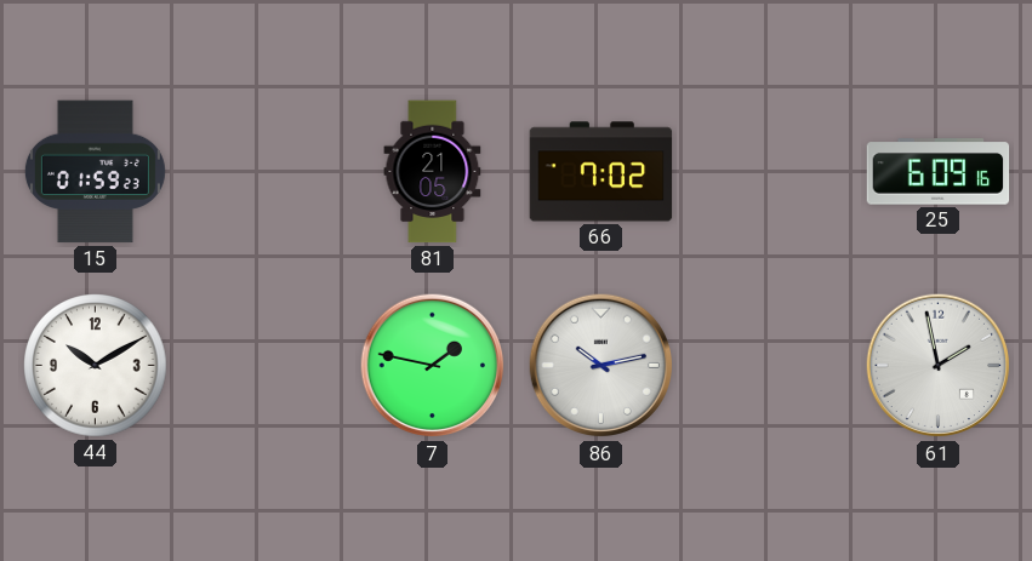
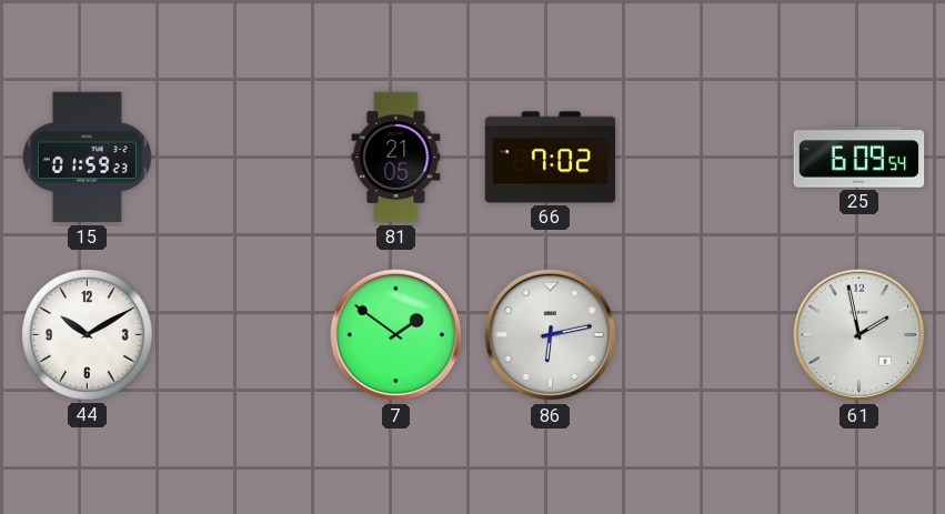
25: 6:09:16 -> 6:09:54 (859, 158)
7: 1:47 -> 1:51 (396, 335)
86: 10:13 -> 6:13 (551, 335)
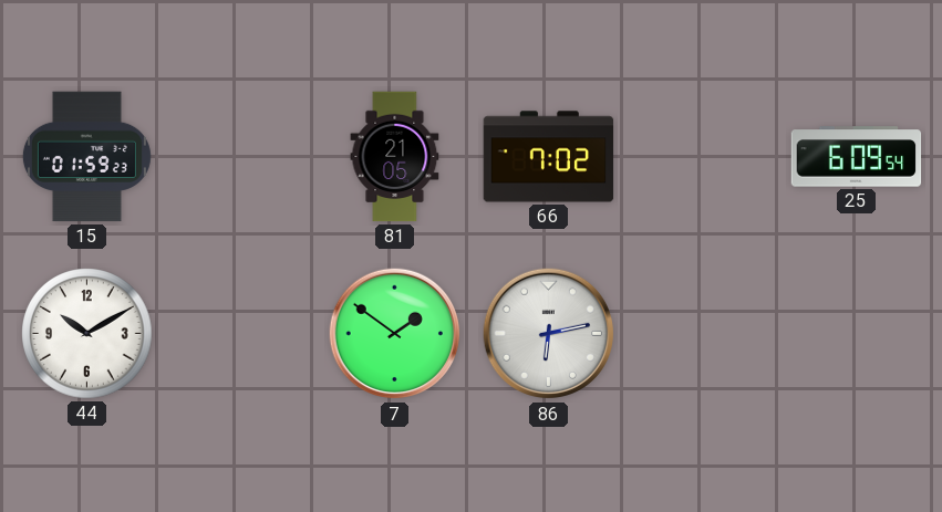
61: 1:58 -> none (859, 335)
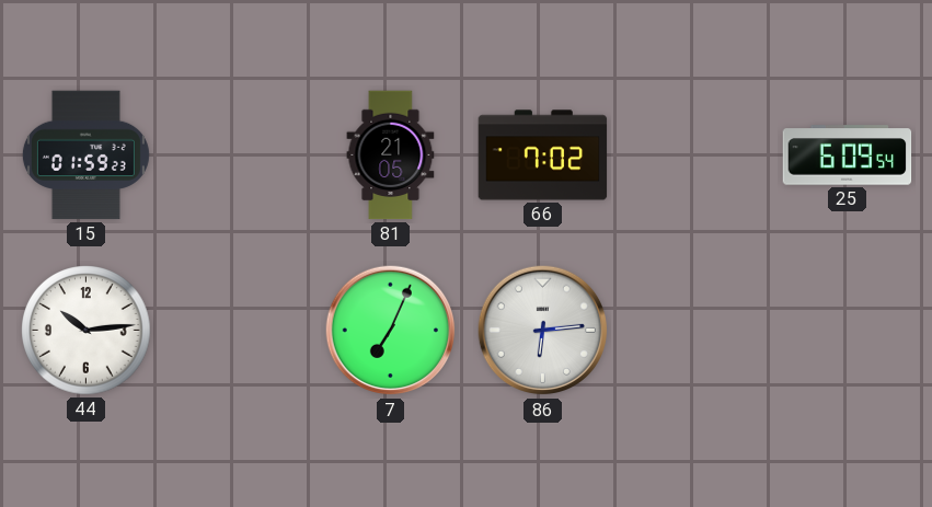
44: 10:10 -> 10:14 (87, 331)
7: 1:51 -> 7:04 (391, 331)
86: 6:13 -> 6:14 (543, 331)
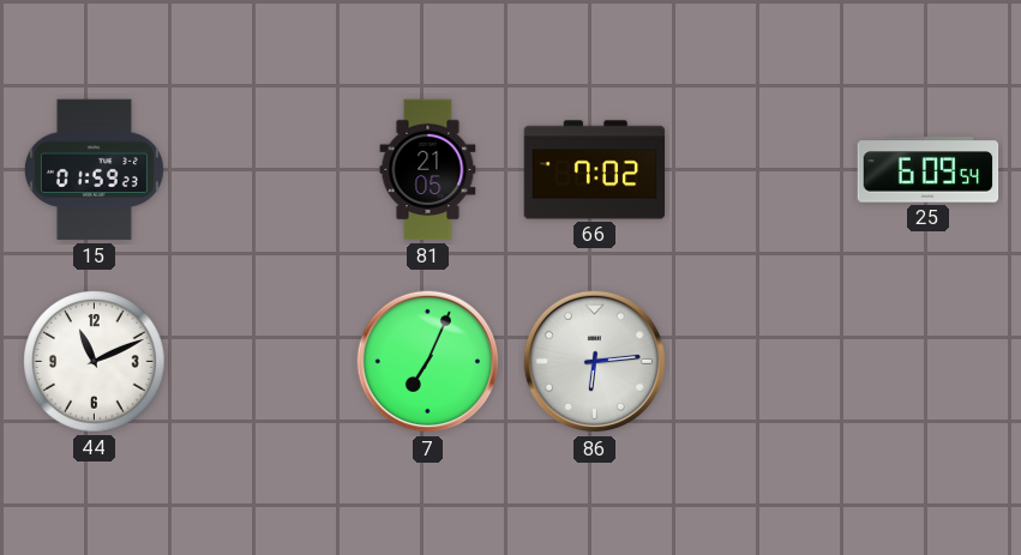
44: 10:14 -> 11:11 (95, 362)
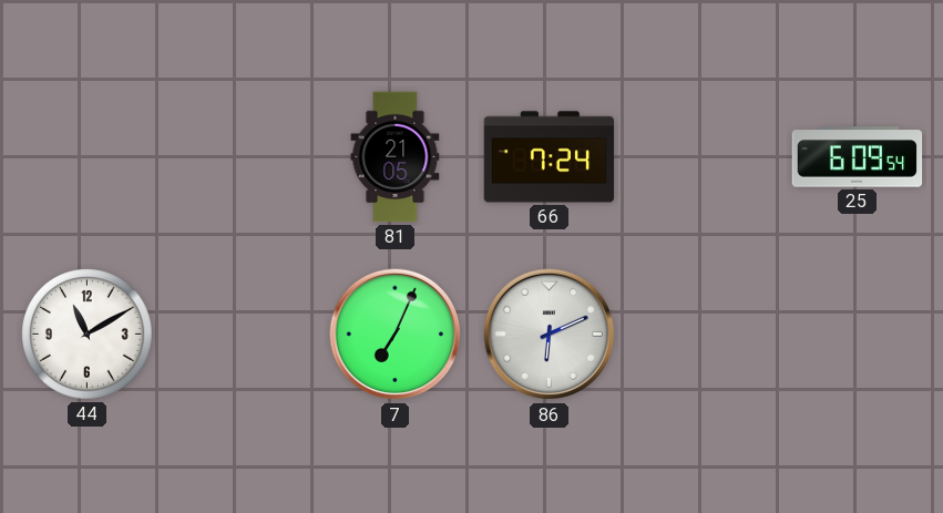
15: 01:59 -> none (94, 170)
66: 7:02 -> 7:24 (550, 157)
44: 11:11 -> 11:10 (88, 335)
86: 6:14 -> 6:11 (550, 335)
